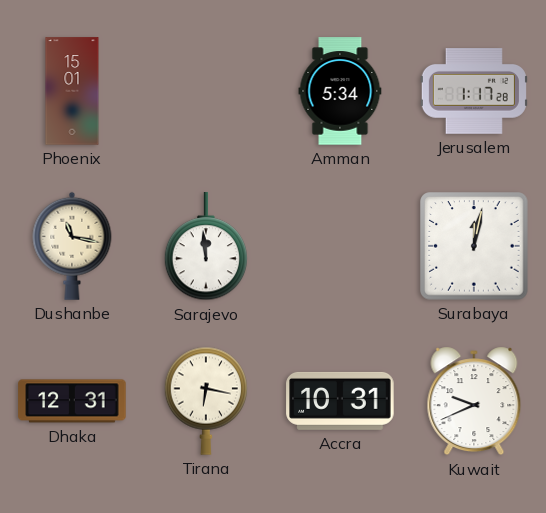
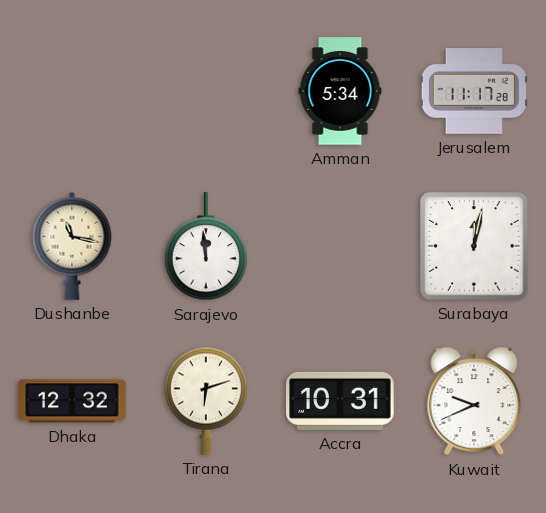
Phoenix: 15:01 -> none (72, 91)
Jerusalem: 1:17 -> 11:17 (474, 91)
Dhaka: 12:31 -> 12:32 (72, 401)
Tirana: 6:17 -> 6:12 (205, 401)
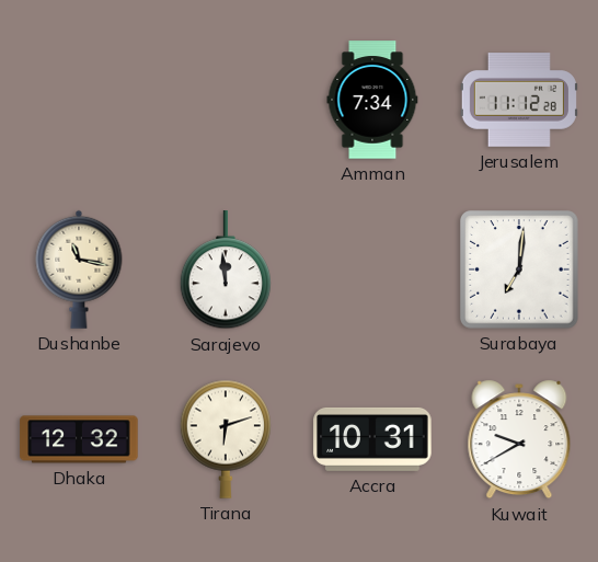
Amman: 5:34 -> 7:34 (372, 100)
Jerusalem: 11:17 -> 11:12 (519, 100)
Surabaya: 12:02 -> 7:01 (519, 269)
Kuwait: 9:41 -> 9:40 (519, 439)
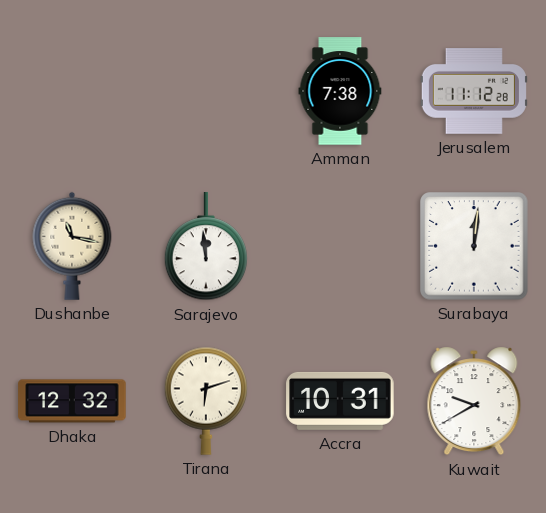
Amman: 7:34 -> 7:38 (340, 91)
Surabaya: 7:01 -> 12:01 (474, 246)
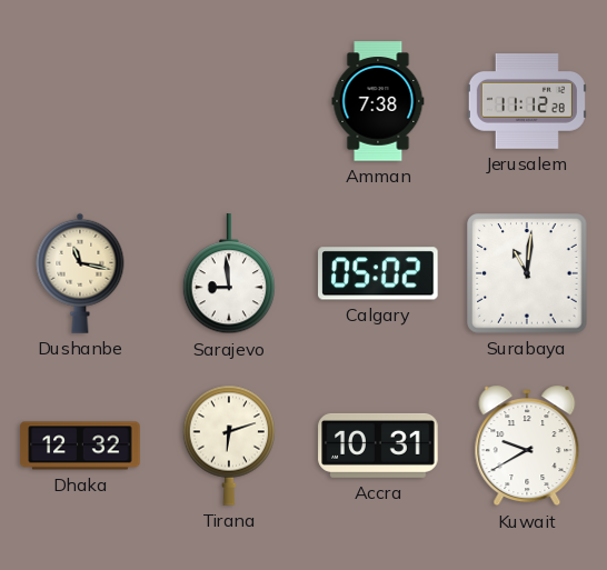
Sarajevo: 11:59 -> 8:59 (228, 274)
Calgary: none -> 05:02 (378, 273)
Surabaya: 12:01 -> 11:01 (527, 273)
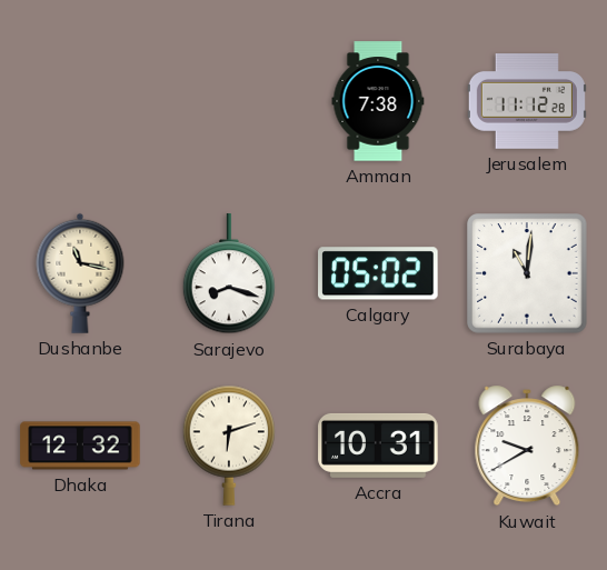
Sarajevo: 8:59 -> 8:18 (228, 274)
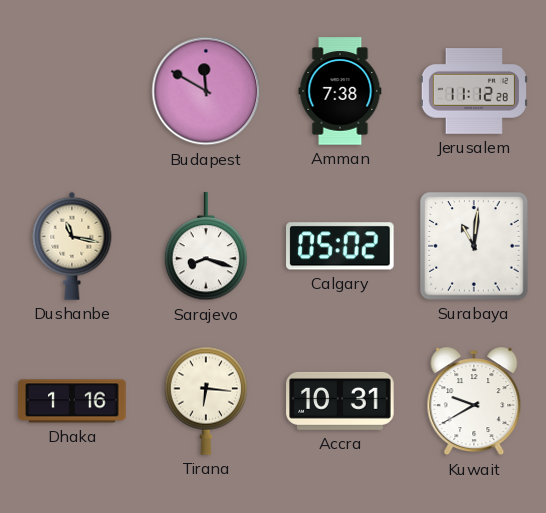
Budapest: none -> 11:50 (206, 91)
Dhaka: 12:32 -> 1:16 (72, 401)
Tirana: 6:12 -> 6:16 (205, 401)
